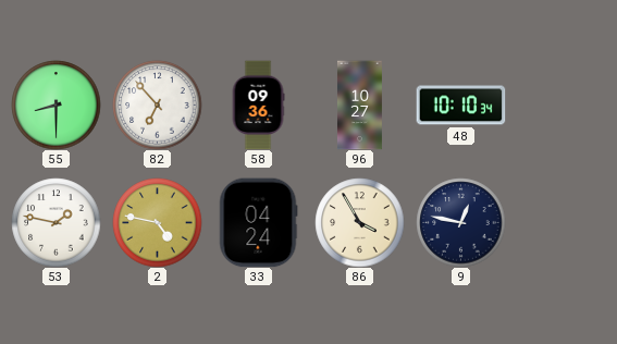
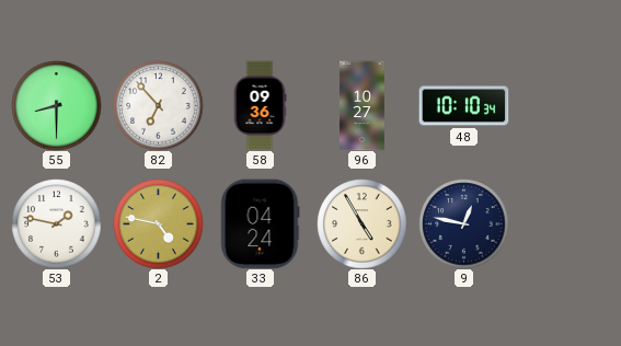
86: 3:55 -> 4:55 (361, 223)
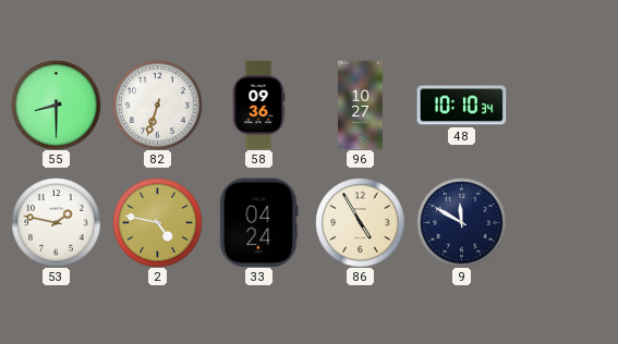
82: 6:53 -> 6:33 (157, 105)
9: 12:47 -> 11:50 (461, 222)
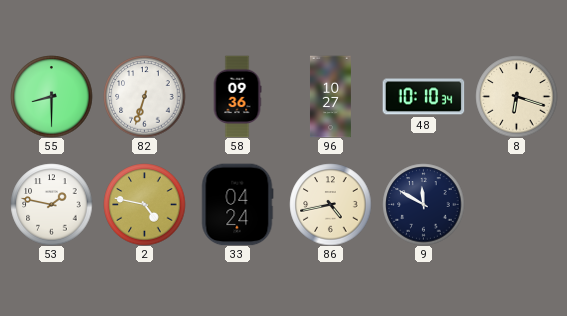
8: none -> 6:18 (516, 96)
86: 4:55 -> 4:43 (330, 204)
